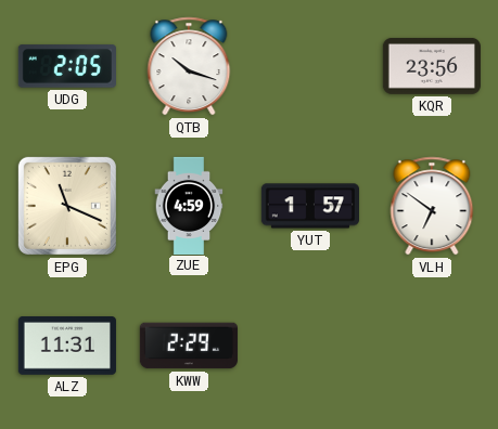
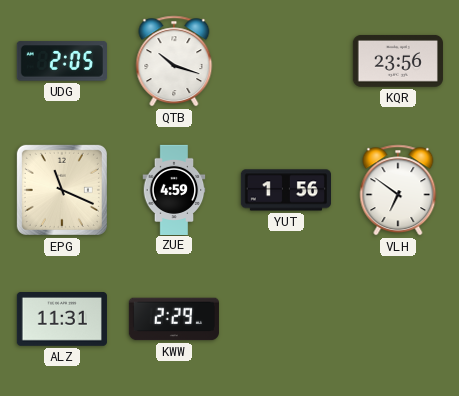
YUT: 1:57 -> 1:56 (285, 190)
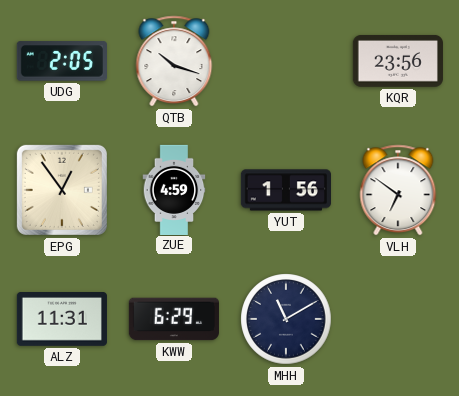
EPG: 11:19 -> 12:54 (62, 190)
KWW: 2:29 -> 6:29 (174, 319)
MHH: none -> 11:10 (286, 319)
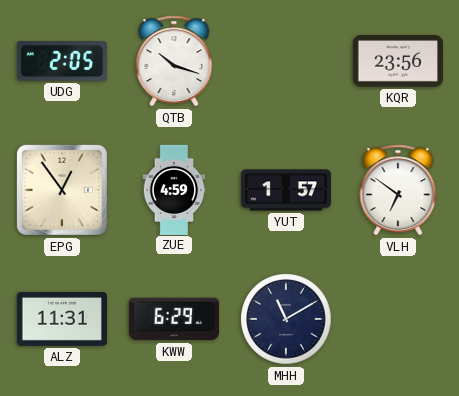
YUT: 1:56 -> 1:57 (285, 190)
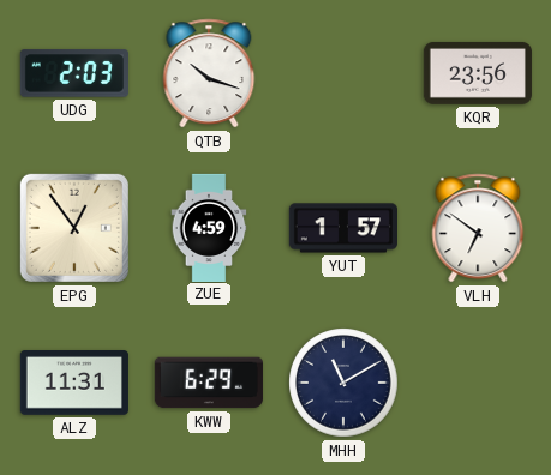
UDG: 2:05 -> 2:03 (74, 73)
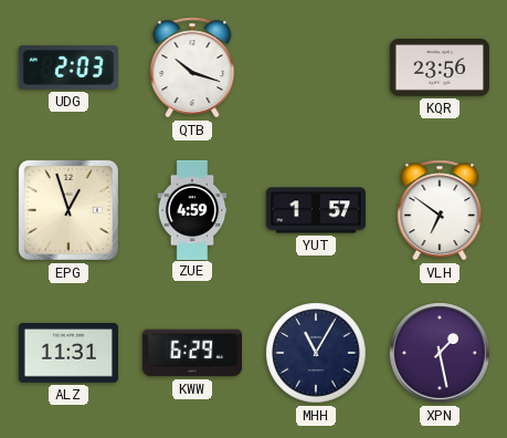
EPG: 12:54 -> 12:57 (68, 210)
MHH: 11:10 -> 11:05 (316, 353)
XPN: none -> 1:28 (441, 354)
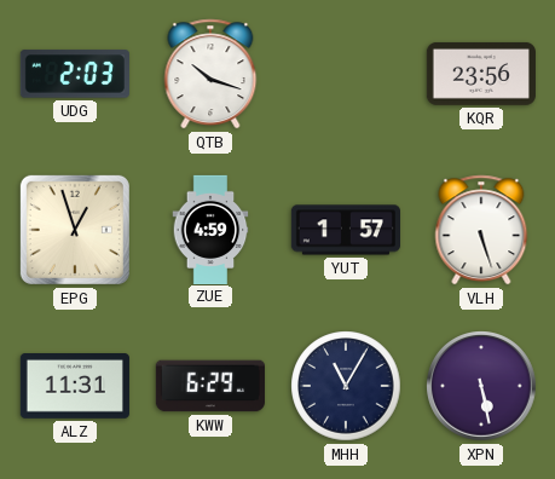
VLH: 6:51 -> 5:27 (481, 230)
XPN: 1:28 -> 5:28 (482, 387)
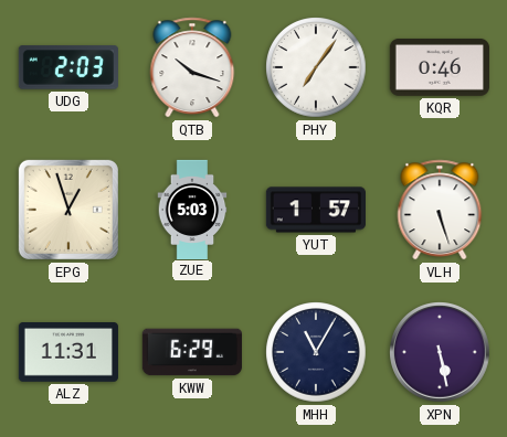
PHY: none -> 7:06 (316, 67)
KQR: 23:56 -> 0:46 (440, 67)
ZUE: 4:59 -> 5:03 (192, 209)
